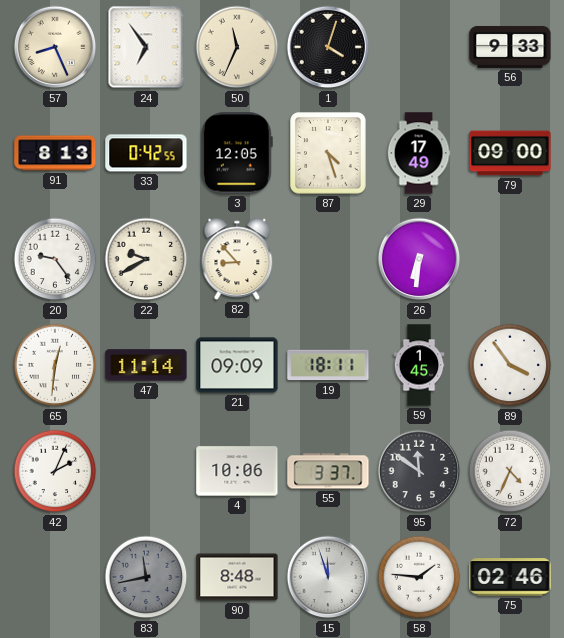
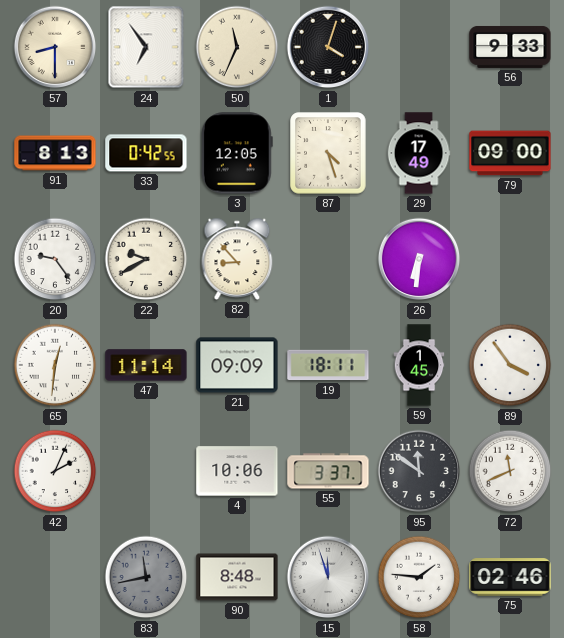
57: 8:26 -> 8:30 (55, 47)
72: 4:34 -> 11:41 (510, 471)
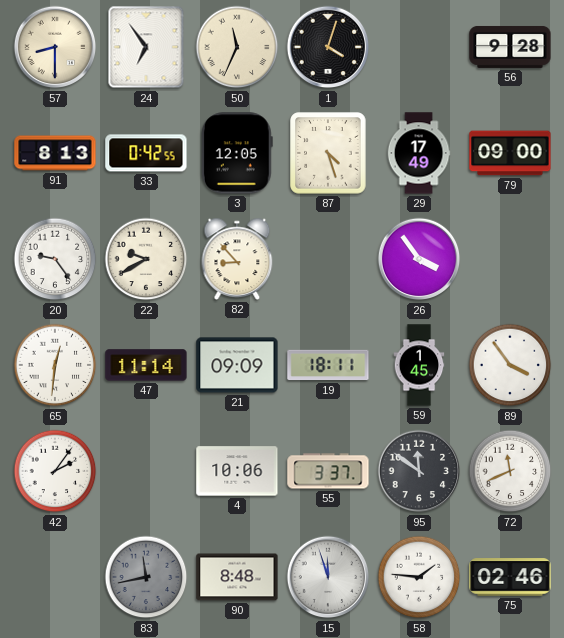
56: 9:33 -> 9:28 (510, 47)
26: 6:31 -> 3:54 (419, 259)
42: 2:04 -> 2:06 (55, 471)
